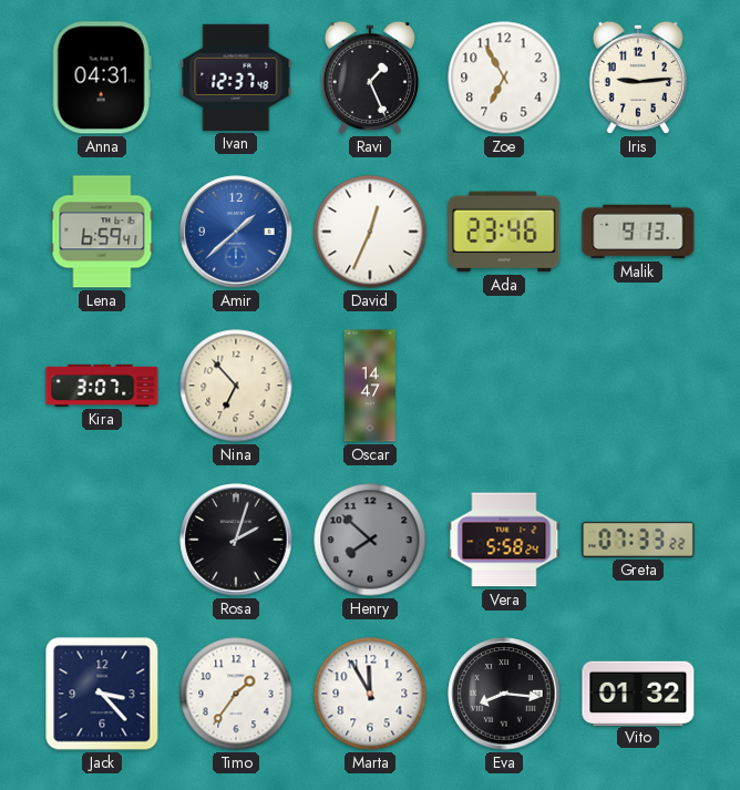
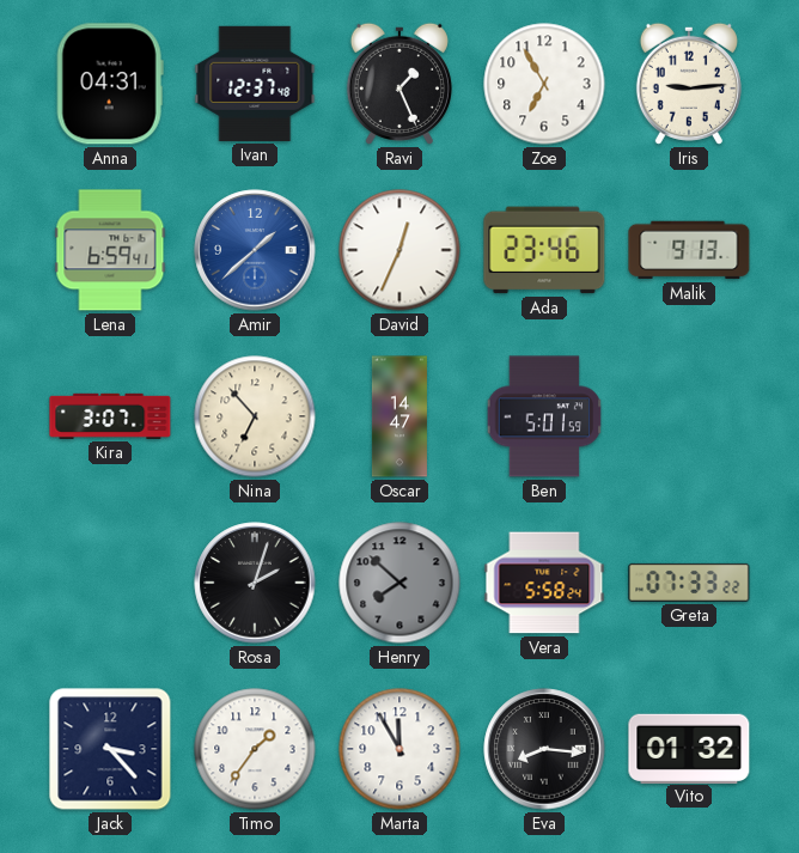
Ben: none -> 5:01 (544, 416)
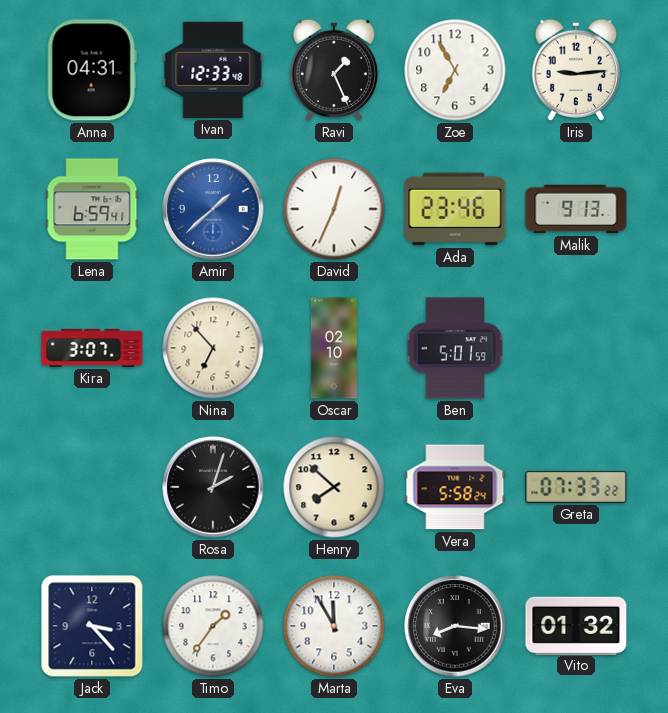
Ivan: 12:37 -> 12:33 (213, 70)
Oscar: 14:47 -> 02:10 (334, 348)
Henry dial: grey -> cream (334, 487)
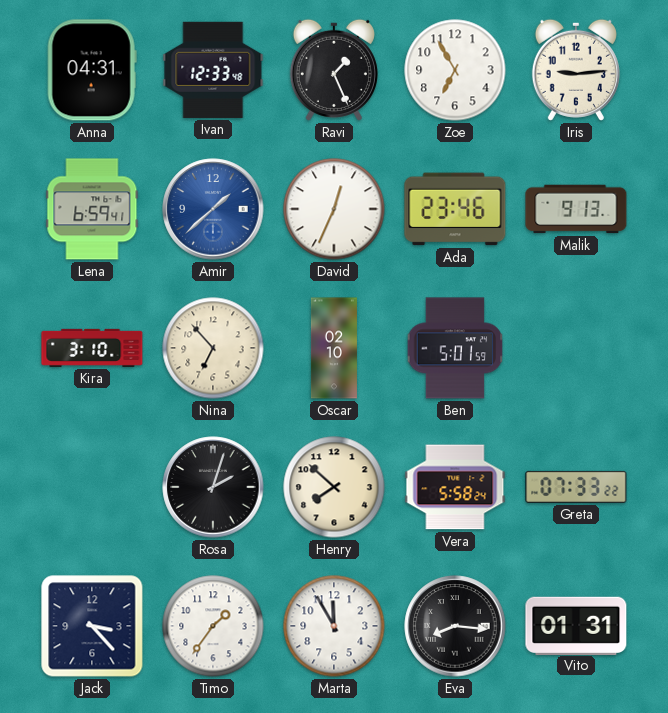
Kira: 3:07 -> 3:10 (92, 348)
Vito: 01:32 -> 01:31 (576, 625)
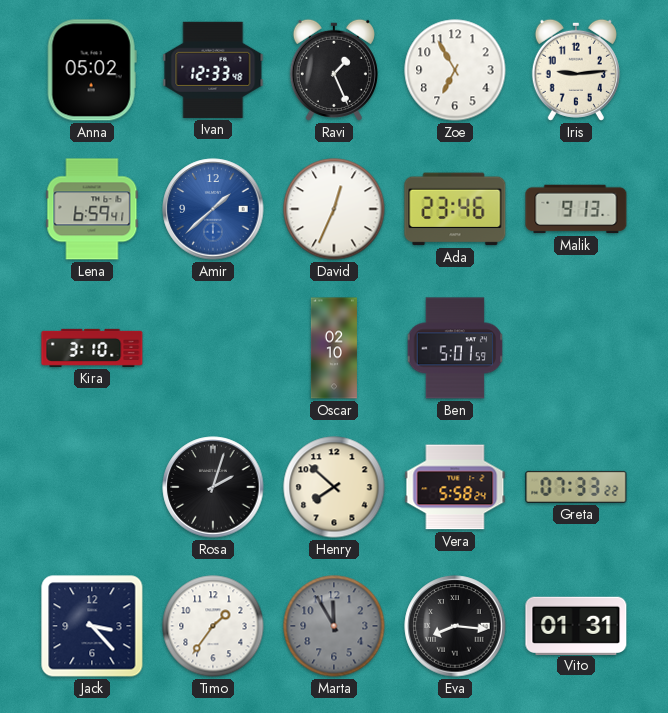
Anna: 04:31 -> 05:02 (92, 70)
Nina: 6:53 -> none (213, 348)
Marta dial: white -> grey (334, 626)
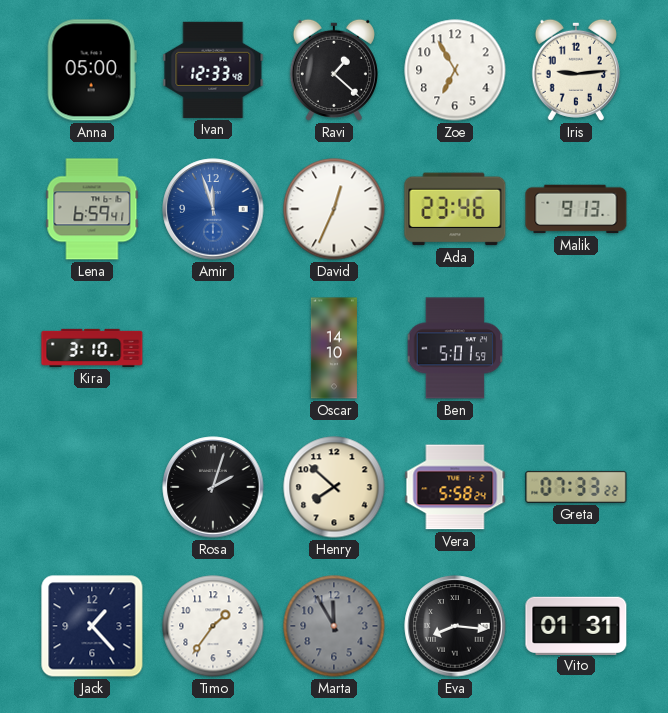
Anna: 05:02 -> 05:00 (92, 70)
Ravi: 1:26 -> 1:22 (334, 70)
Amir: 1:38 -> 11:57 (213, 209)
Oscar: 02:10 -> 14:10 (334, 348)
Jack: 3:23 -> 1:23 (92, 626)
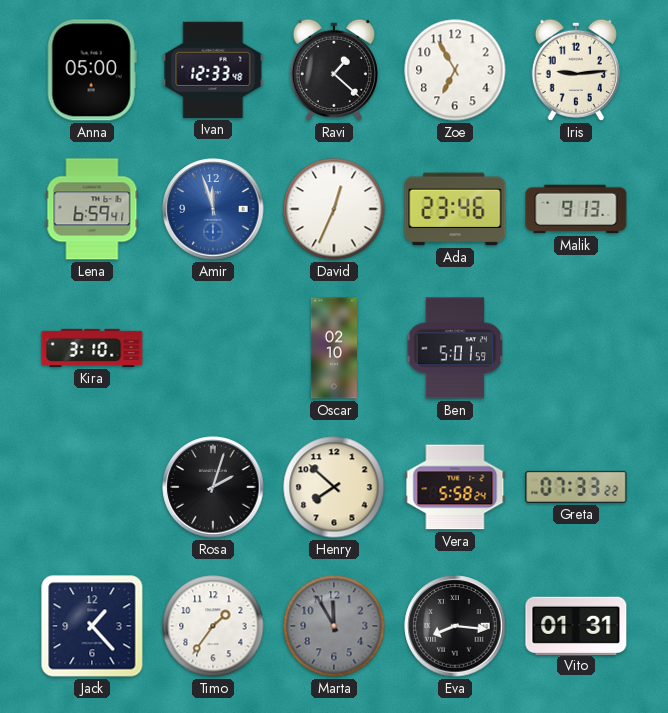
Oscar: 14:10 -> 02:10 (334, 348)
